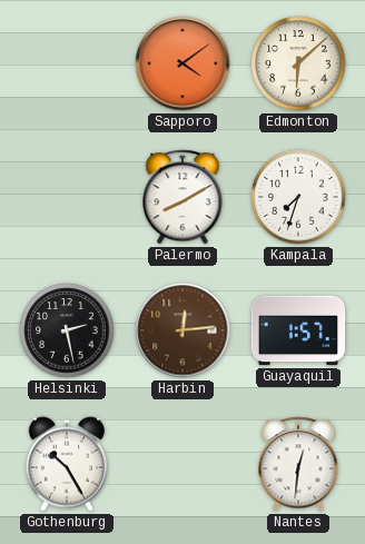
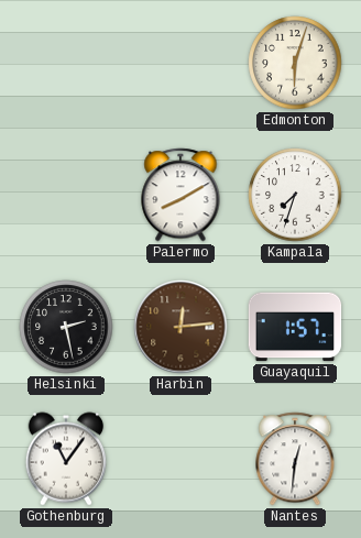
Sapporo: 4:09 -> none (182, 63)
Edmonton: 6:08 -> 6:03 (295, 63)
Gothenburg: 10:25 -> 11:06 (66, 459)
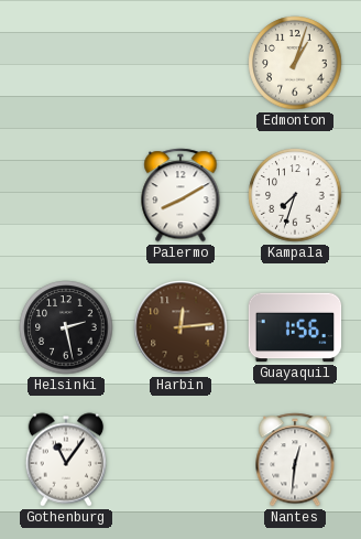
Edmonton: 6:03 -> 1:03 (295, 63)
Guayaquil: 1:57 -> 1:56 (295, 327)
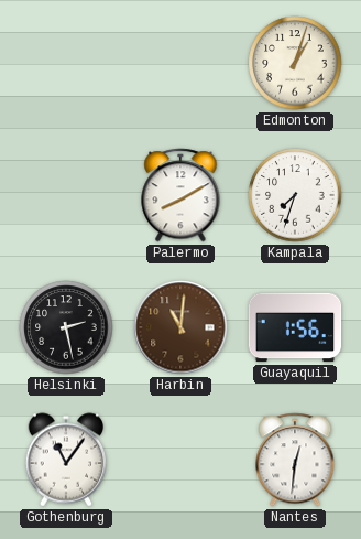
Harbin: 12:14 -> 11:01 (180, 327)
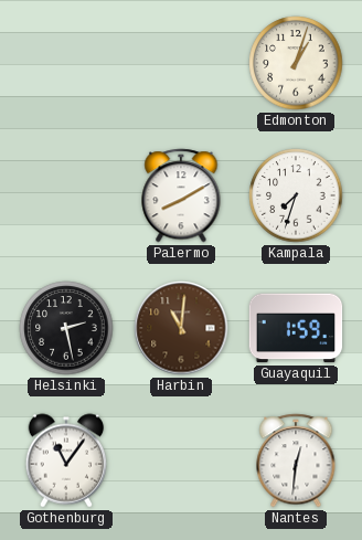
Guayaquil: 1:56 -> 1:59 (296, 328)
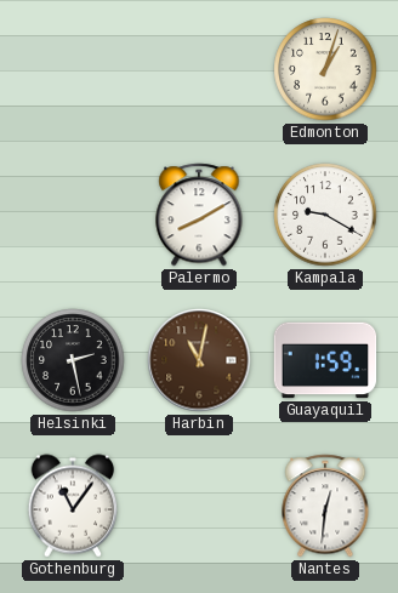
Kampala: 7:33 -> 9:20 (325, 215)
Harbin: 11:01 -> 11:02 (199, 360)
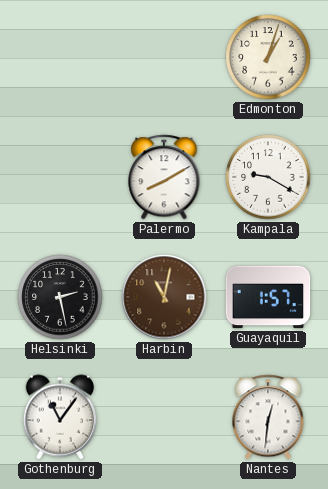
Guayaquil: 1:59 -> 1:57 (268, 297)
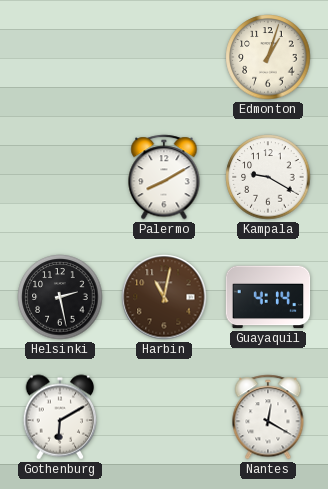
Guayaquil: 1:57 -> 4:14 (268, 297)
Gothenburg: 11:06 -> 6:10 (60, 417)
Nantes: 12:31 -> 12:20 (268, 417)
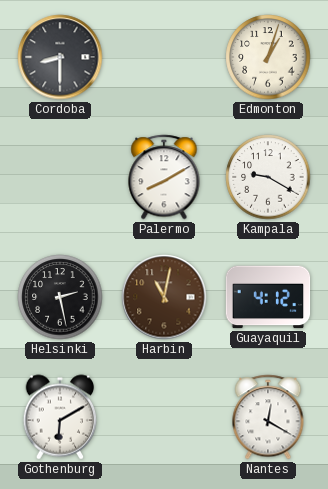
Cordoba: none -> 8:30 (60, 57)
Guayaquil: 4:14 -> 4:12 (268, 297)
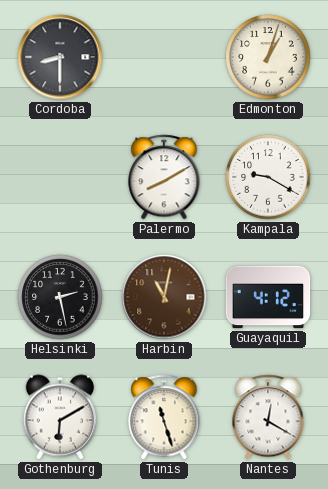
Tunis: none -> 11:27 (164, 417)
